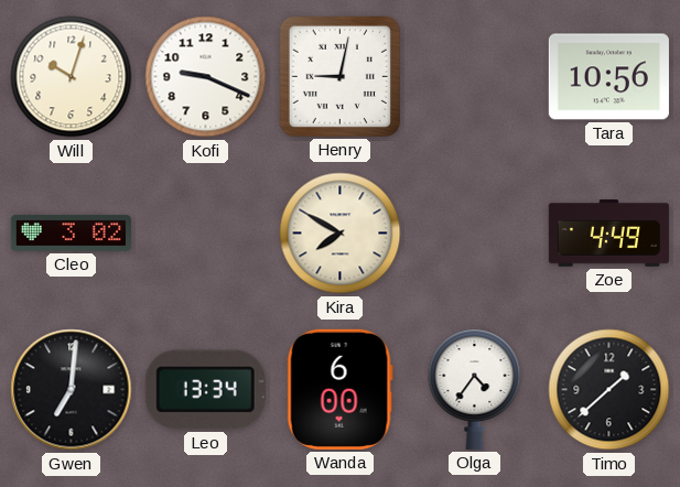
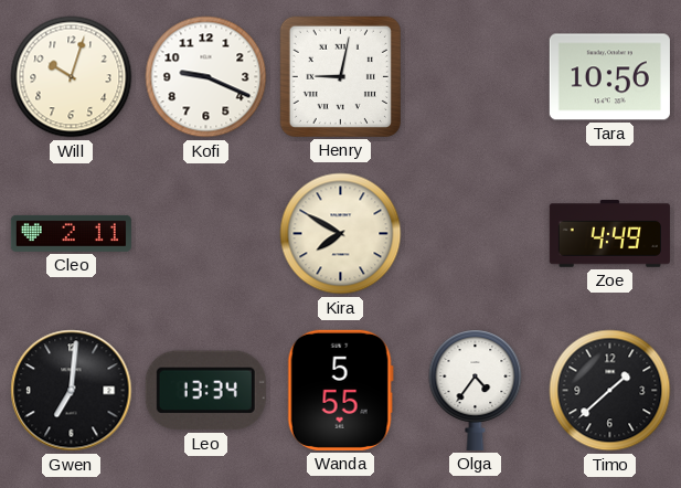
Cleo: 3:02 -> 2:11 (71, 233)
Wanda: 6:00 -> 5:55 (340, 390)
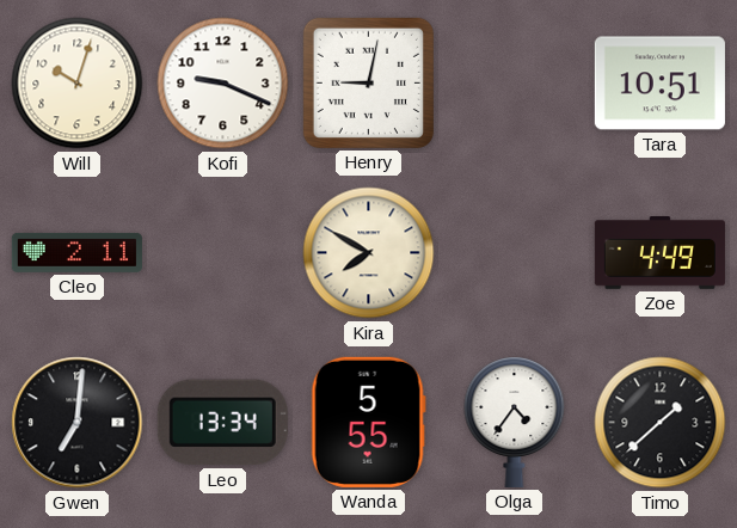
Tara: 10:56 -> 10:51 (659, 84)
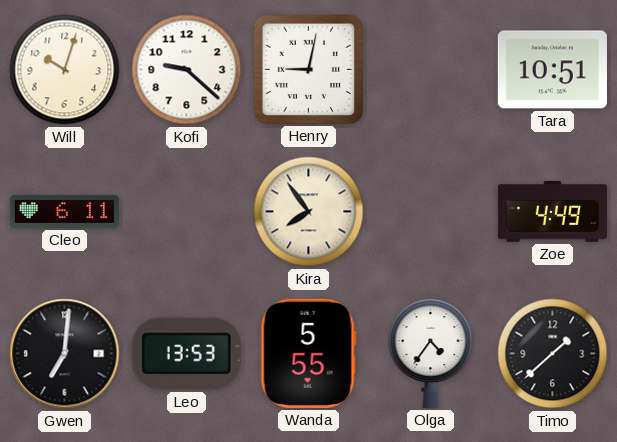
Kofi: 9:19 -> 9:22 (187, 70)
Cleo: 2:11 -> 6:11 (64, 211)
Kira: 7:50 -> 7:54 (309, 212)
Leo: 13:34 -> 13:53 (186, 354)
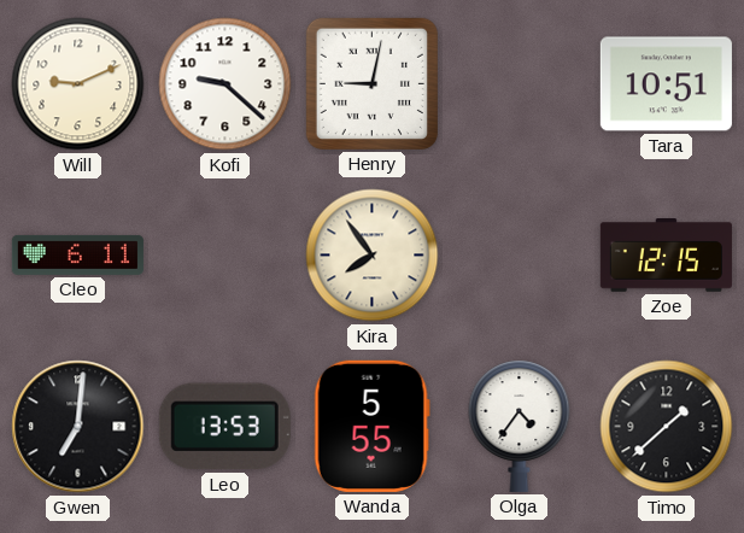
Will: 10:03 -> 9:11 (78, 84)
Zoe: 4:49 -> 12:15 (666, 256)
